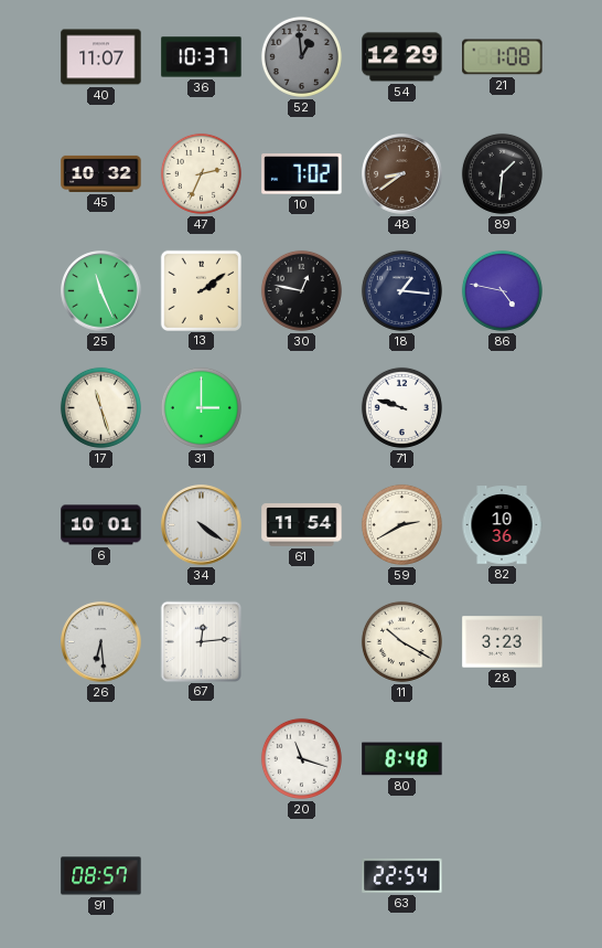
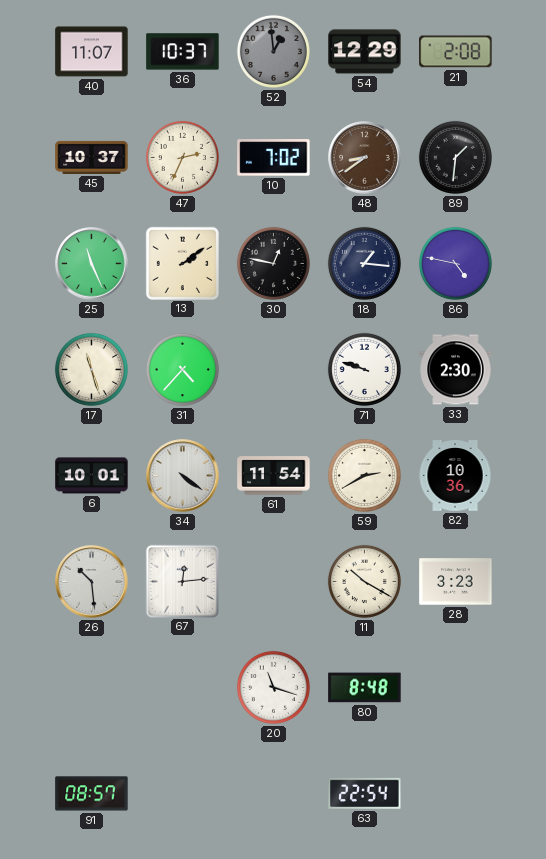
21: 1:08 -> 2:08 (456, 52)
45: 10:32 -> 10:37 (92, 157)
31: 3:00 -> 4:37 (182, 369)
33: none -> 2:30 (456, 370)
26: 6:29 -> 10:29 (92, 582)
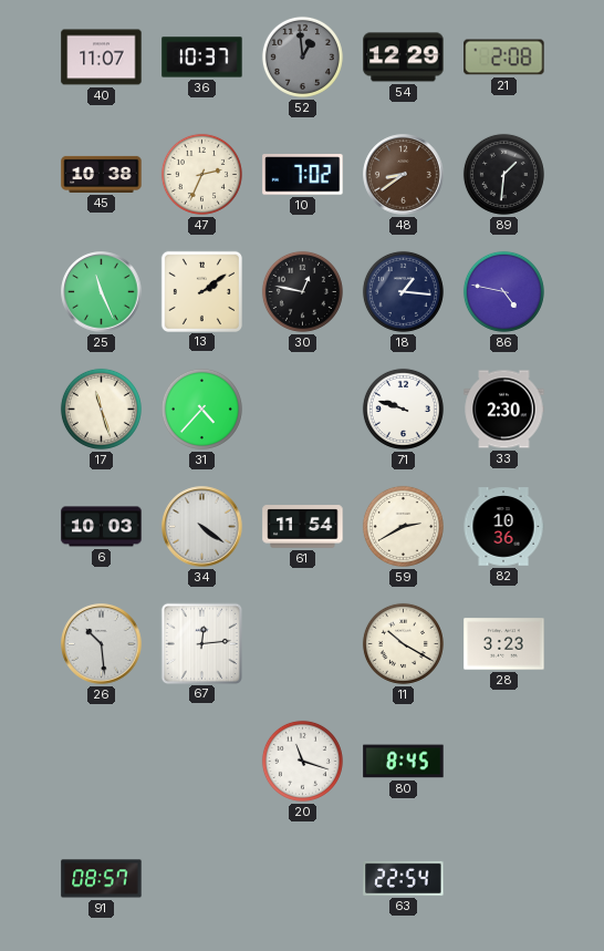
45: 10:37 -> 10:38 (102, 174)
6: 10:01 -> 10:03 (102, 527)
80: 8:48 -> 8:45 (404, 762)
